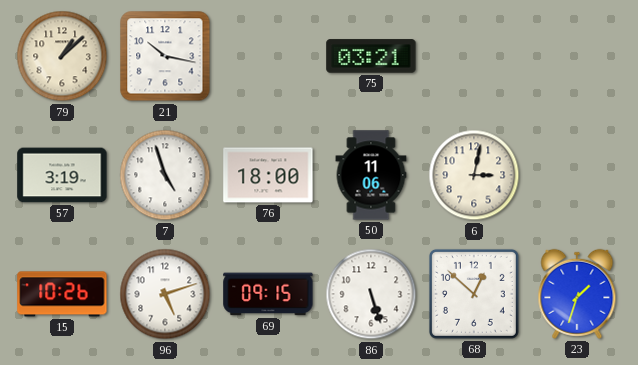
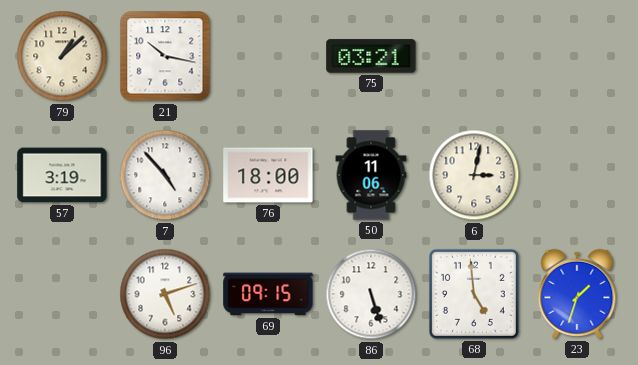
7: 4:57 -> 4:53 (165, 175)
15: 10:26 -> none (62, 294)
68: 12:52 -> 4:59 (474, 294)
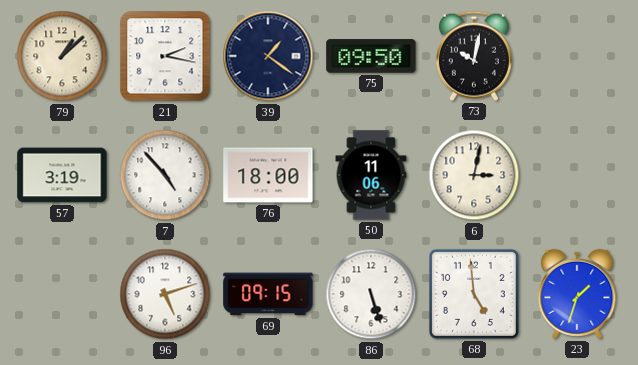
21: 10:17 -> 2:17 (165, 56)
39: none -> 1:21 (268, 56)
75: 03:21 -> 09:50 (371, 56)
73: none -> 10:02 (474, 56)
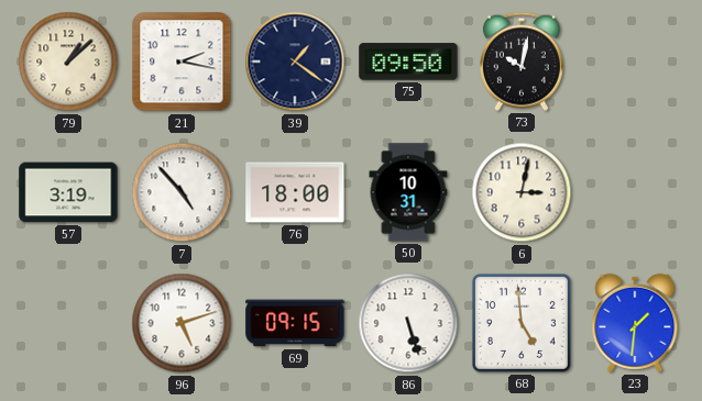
50: 11:06 -> 10:31 (408, 192)
23: 1:33 -> 1:31 (635, 323)
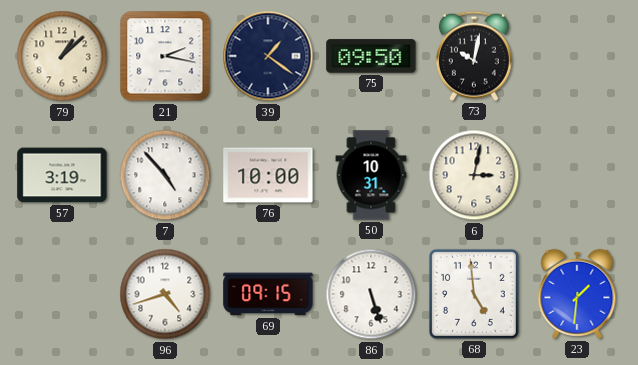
76: 18:00 -> 10:00 (268, 175)
96: 5:12 -> 4:42 (165, 294)
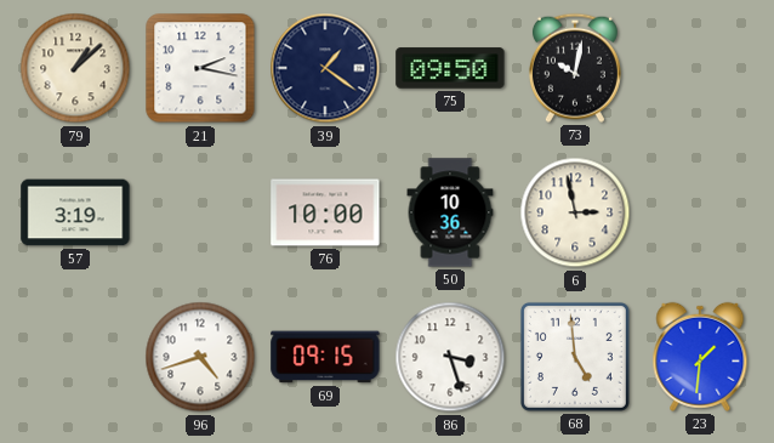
7: 4:53 -> none (165, 175)
50: 10:31 -> 10:36 (450, 212)
6: 3:02 -> 2:58 (575, 212)
86: 5:27 -> 3:27 (450, 357)
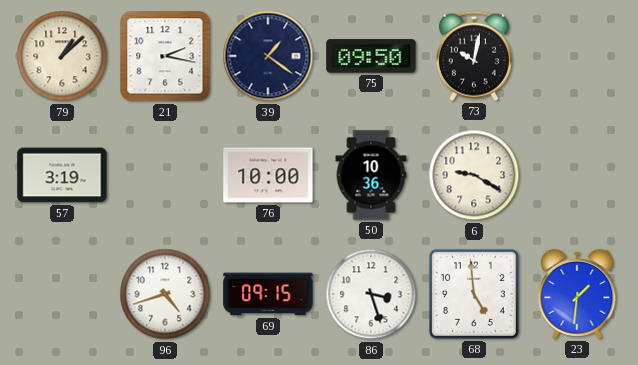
6: 2:58 -> 9:20 (474, 175)
